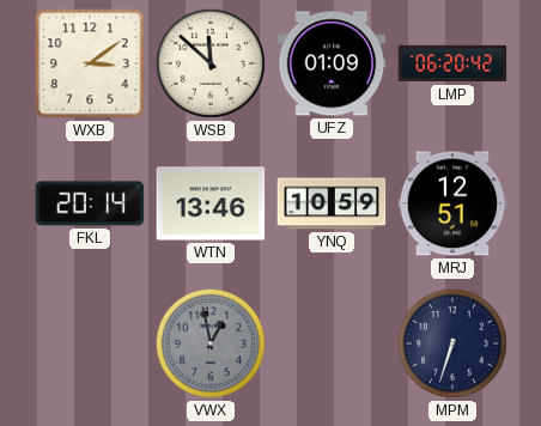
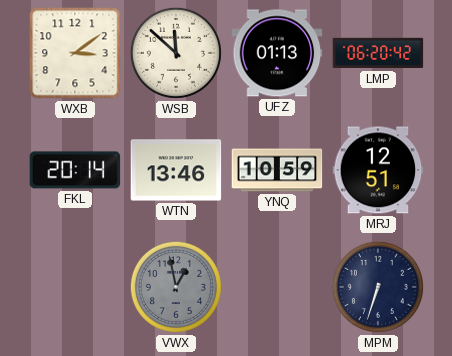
UFZ: 01:09 -> 01:13 (277, 53)
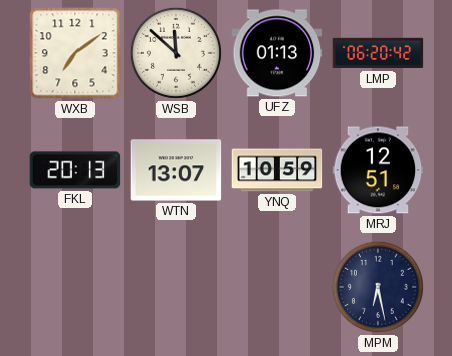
WXB: 3:09 -> 7:09 (75, 53)
FKL: 20:14 -> 20:13 (75, 170)
WTN: 13:46 -> 13:07 (176, 170)
VWX: 12:58 -> none (176, 287)
MPM: 6:33 -> 6:28 (378, 287)
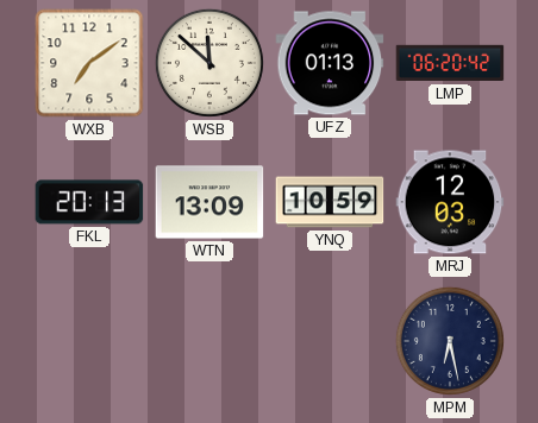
WTN: 13:07 -> 13:09 (209, 202)
MRJ: 12:51 -> 12:03 (450, 202)
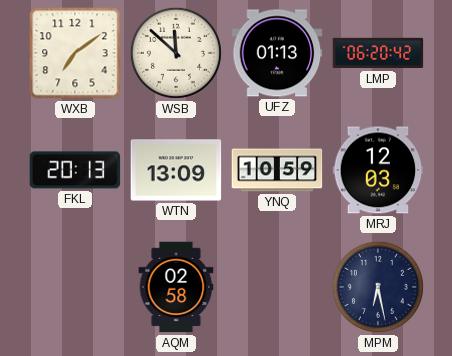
AQM: none -> 02:58 (176, 287)
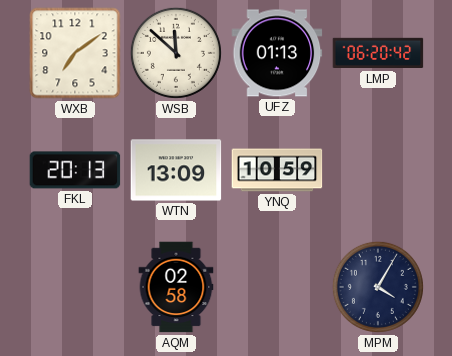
MRJ: 12:03 -> none (378, 170)
MPM: 6:28 -> 4:05 (378, 287)
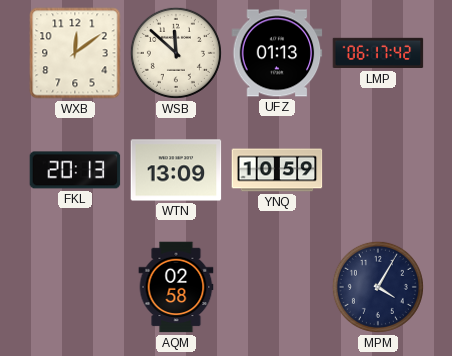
WXB: 7:09 -> 12:09 (75, 53)
LMP: 06:20 -> 06:17 (378, 53)
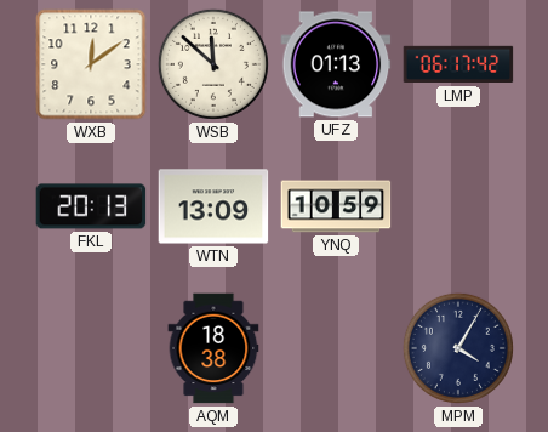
AQM: 02:58 -> 18:38 (213, 348)
